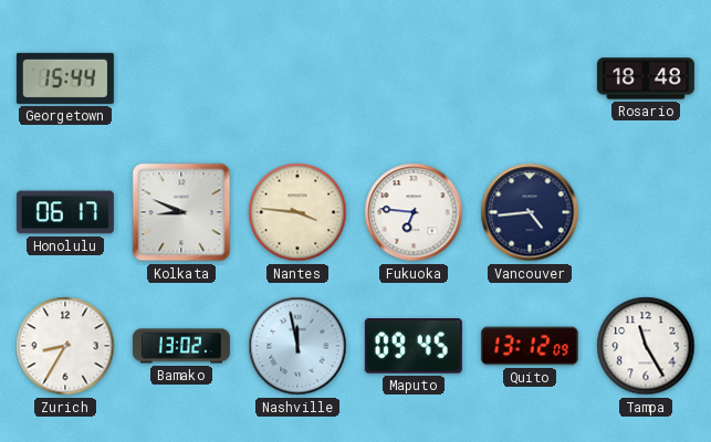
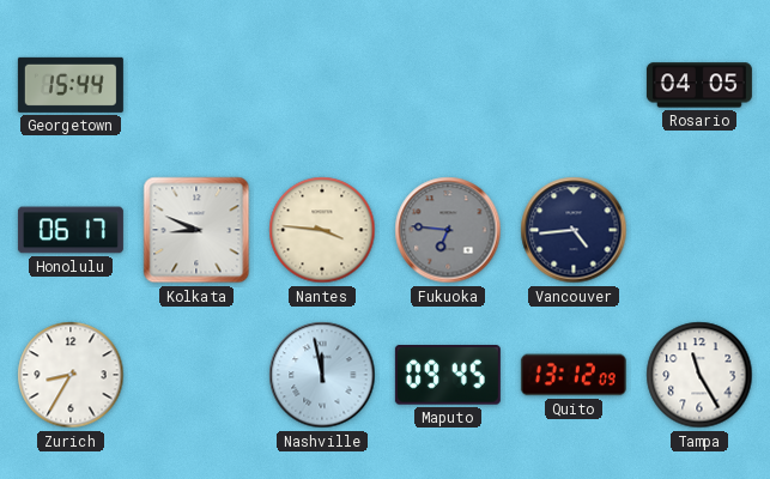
Rosario: 18:48 -> 04:05 (699, 85)
Fukuoka dial: white -> grey (448, 230)
Bamako: 13:02 -> none (181, 346)
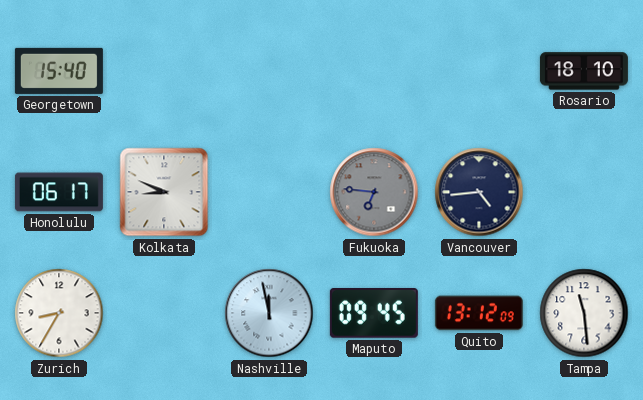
Georgetown: 15:44 -> 15:40 (59, 71)
Rosario: 04:05 -> 18:10 (584, 71)
Nantes: 3:46 -> none (322, 230)
Tampa: 11:25 -> 11:29 (584, 313)
